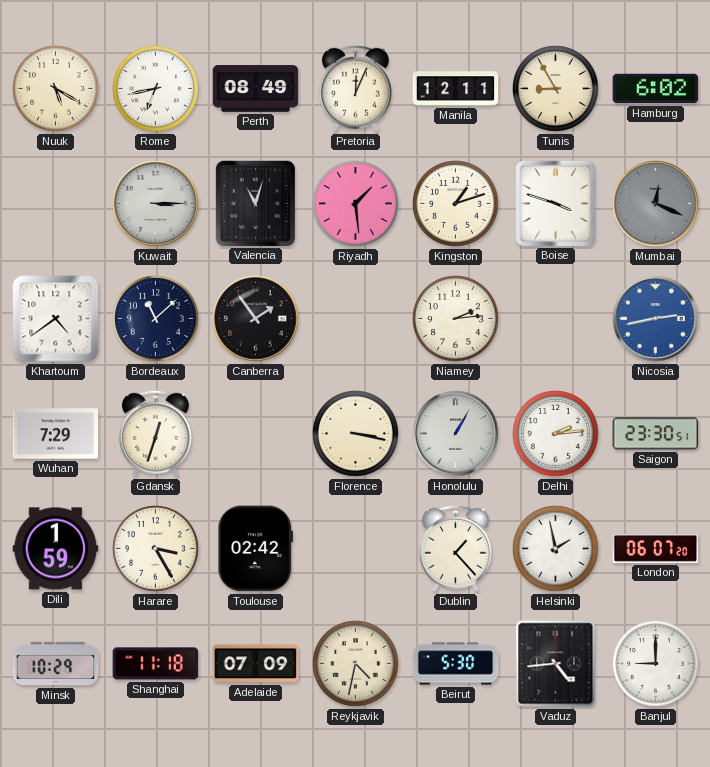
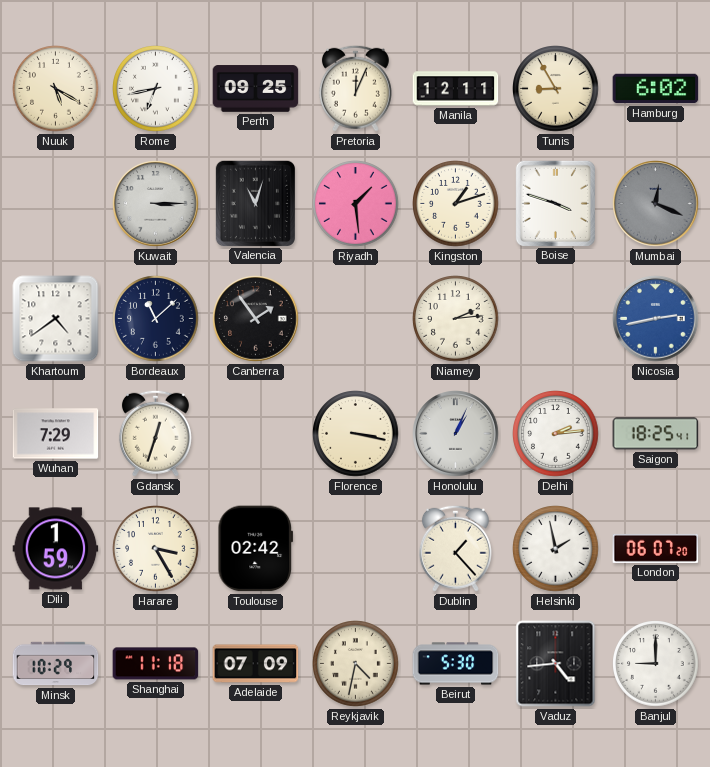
Perth: 08:49 -> 09:25 (256, 89)
Honolulu: 1:05 -> 1:04 (456, 434)
Saigon: 23:30 -> 18:25 (656, 434)
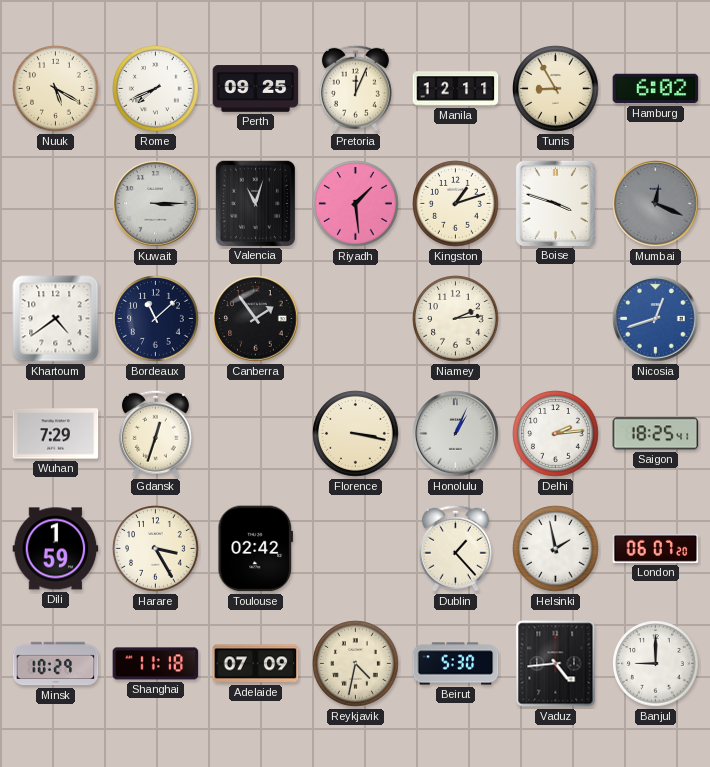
Rome: 6:43 -> 7:41 (156, 89)
Nicosia: 2:43 -> 12:42 (656, 319)
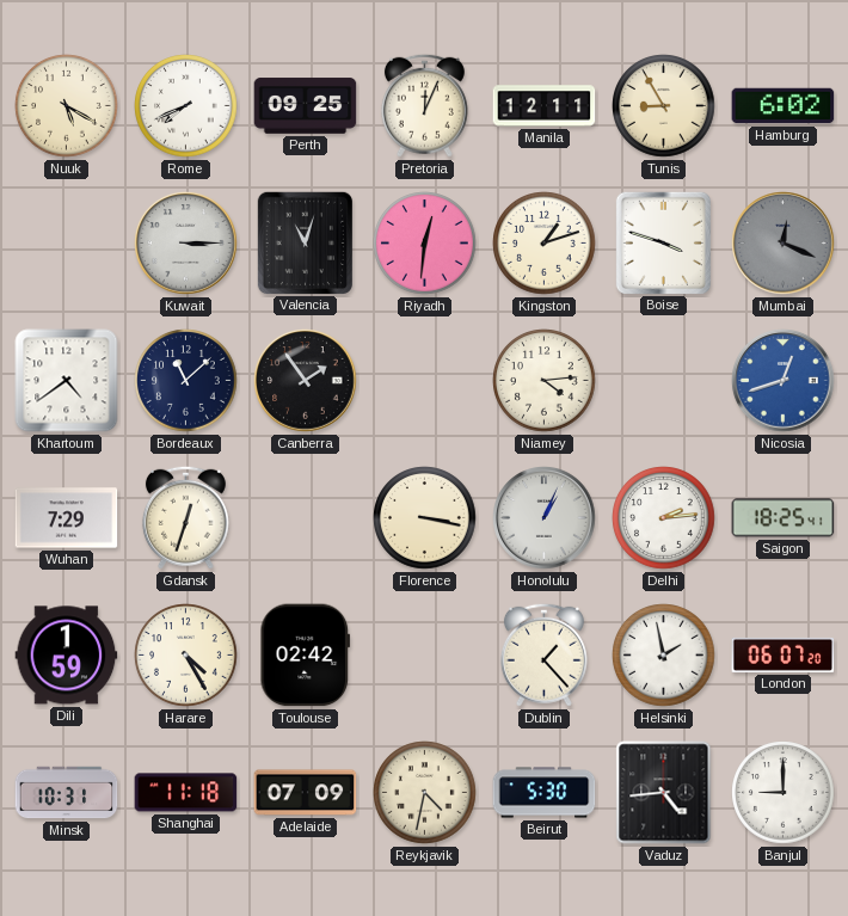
Riyadh: 1:29 -> 12:31 (425, 244)
Niamey: 2:14 -> 4:14 (545, 381)
Harare: 3:25 -> 4:25 (186, 656)
Minsk: 10:29 -> 10:31 (67, 793)
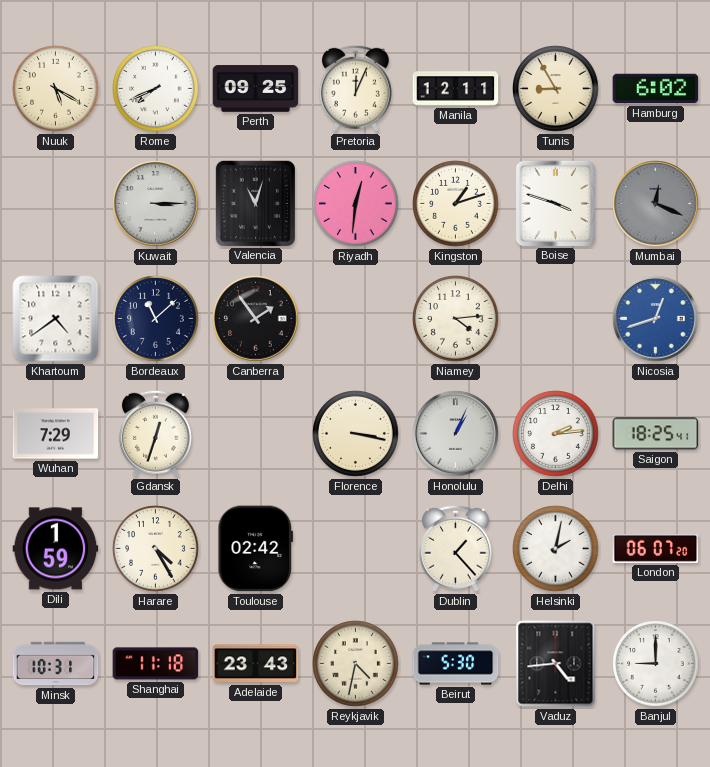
Helsinki: 1:58 -> 2:02 (556, 549)
Adelaide: 07:09 -> 23:43 (256, 664)
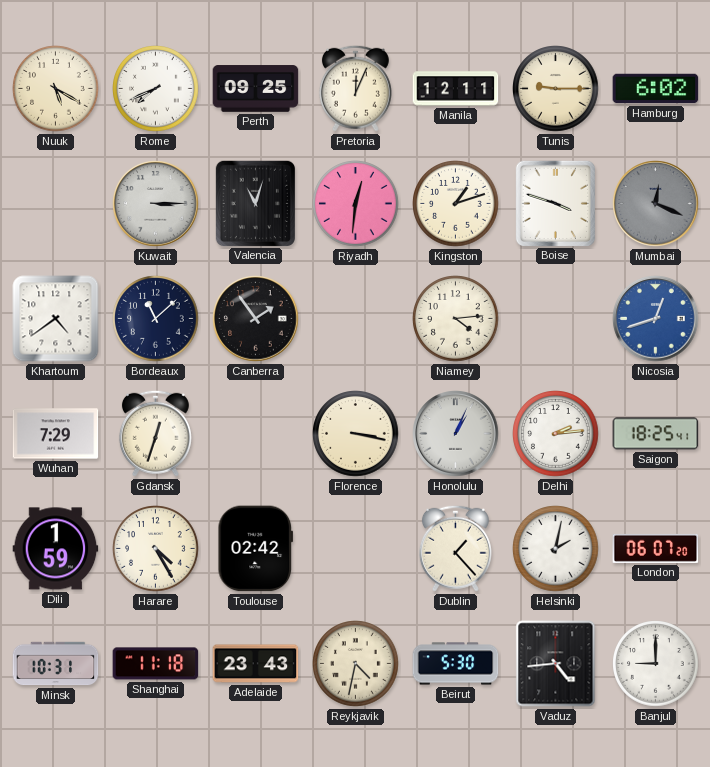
Tunis: 8:55 -> 9:15 (556, 89)
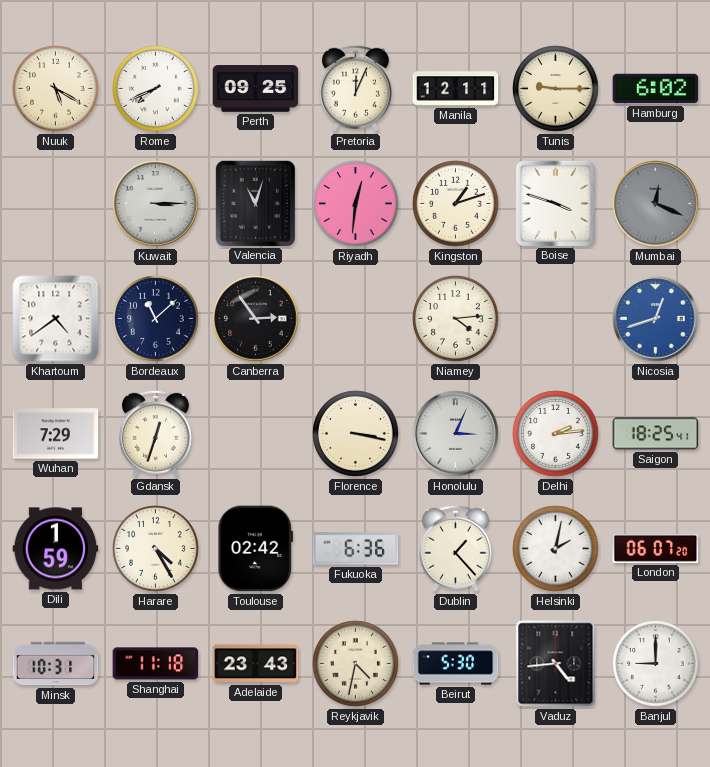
Canberra: 1:54 -> 2:54 (256, 319)
Honolulu: 1:04 -> 3:04 (456, 434)
Fukuoka: none -> 6:36 (356, 549)
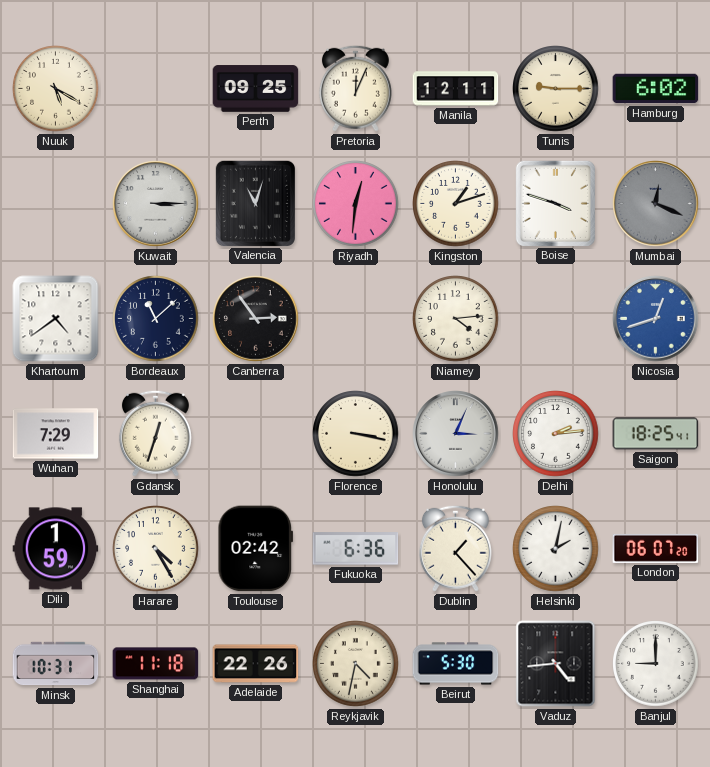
Rome: 7:41 -> none (156, 89)
Adelaide: 23:43 -> 22:26 (256, 664)
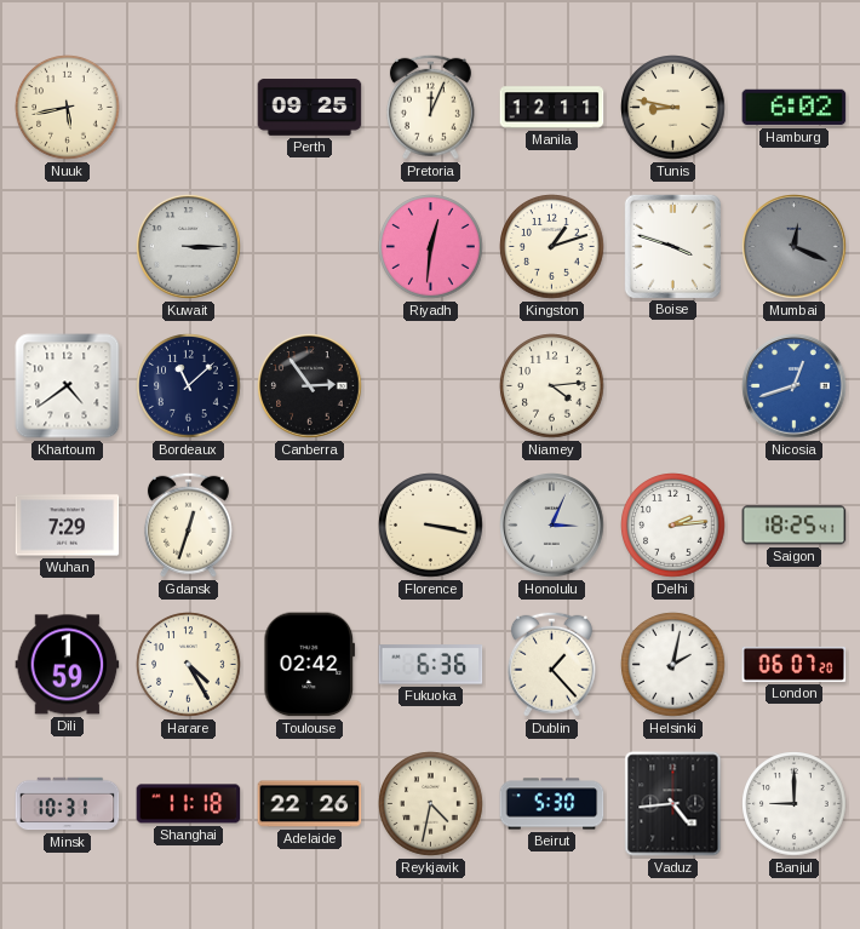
Nuuk: 5:20 -> 5:43 (68, 108)
Tunis: 9:15 -> 8:47 (673, 108)
Valencia: 11:03 -> none (255, 203)
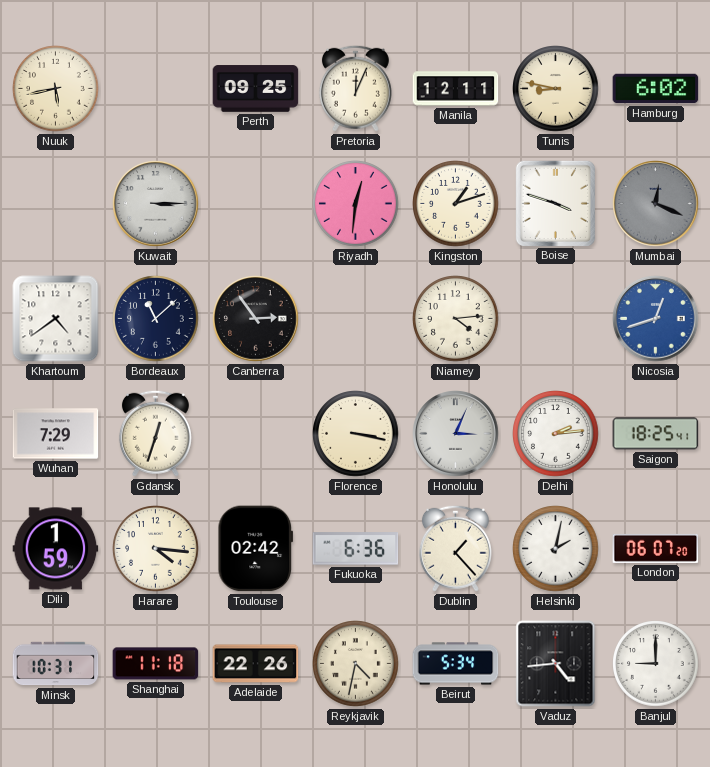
Harare: 4:25 -> 4:16 (156, 549)
Beirut: 5:30 -> 5:34 (456, 664)
